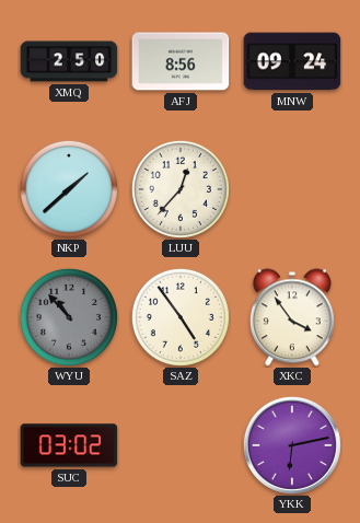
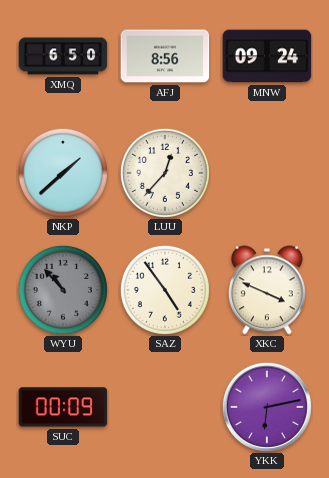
XMQ: 2:50 -> 6:50 (63, 56)
XKC: 3:54 -> 3:49 (267, 290)
SUC: 03:02 -> 00:09 (63, 407)
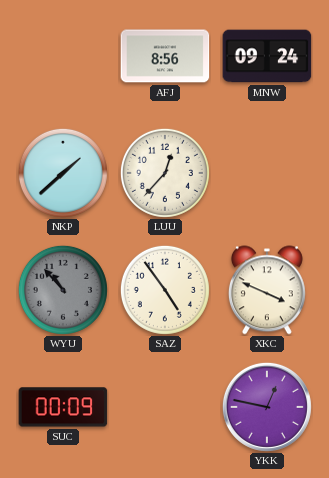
XMQ: 6:50 -> none (63, 56)
YKK: 6:13 -> 12:47 (267, 407)
